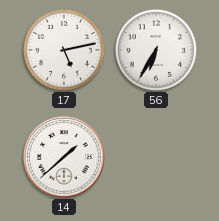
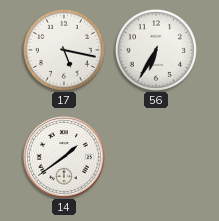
17: 5:13 -> 5:17 (64, 50)
14: 1:38 -> 1:39 (65, 158)
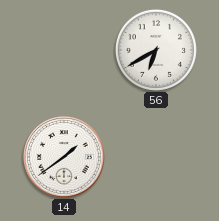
17: 5:17 -> none (64, 50)
56: 6:35 -> 6:40 (156, 50)
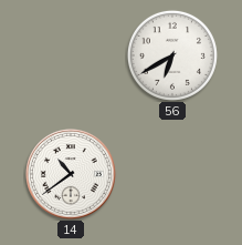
14: 1:39 -> 10:39 (72, 175)
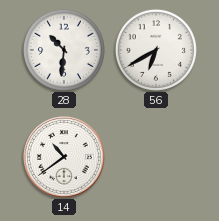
28: none -> 10:31 (64, 50)
